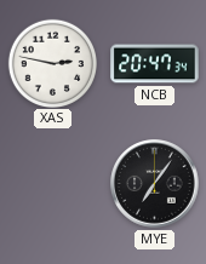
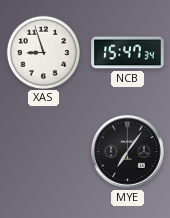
XAS: 2:47 -> 8:57 (43, 52)
NCB: 20:47 -> 15:47 (128, 53)
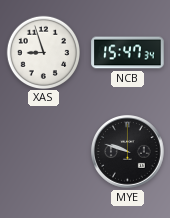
MYE: 7:06 -> 9:48 (128, 152)
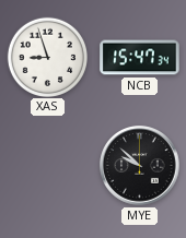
MYE: 9:48 -> 9:52 (140, 166)
